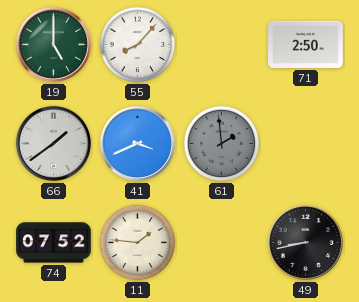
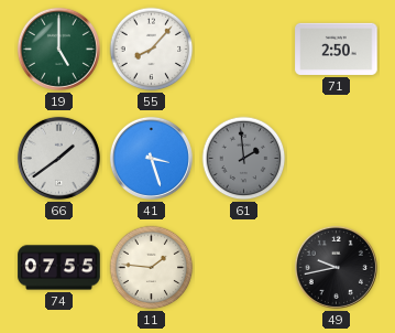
41: 3:41 -> 3:27 (151, 158)
74: 07:52 -> 07:55 (59, 268)
49: 8:43 -> 9:43 (336, 267)
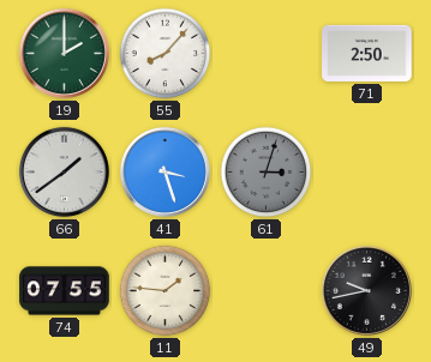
19: 5:00 -> 2:00 (64, 53)
61: 1:59 -> 3:03 (267, 173)
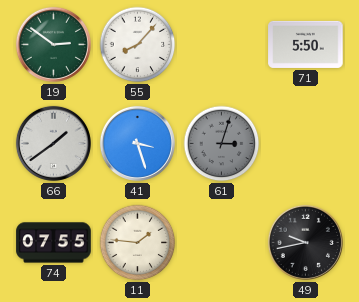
19: 2:00 -> 2:51 (53, 44)
71: 2:50 -> 5:50 (306, 44)
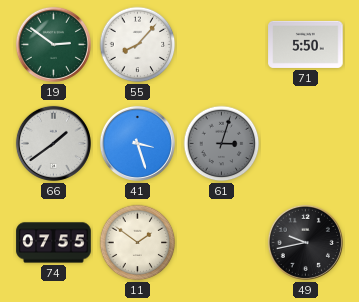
11: 1:46 -> 1:51 (138, 243)
